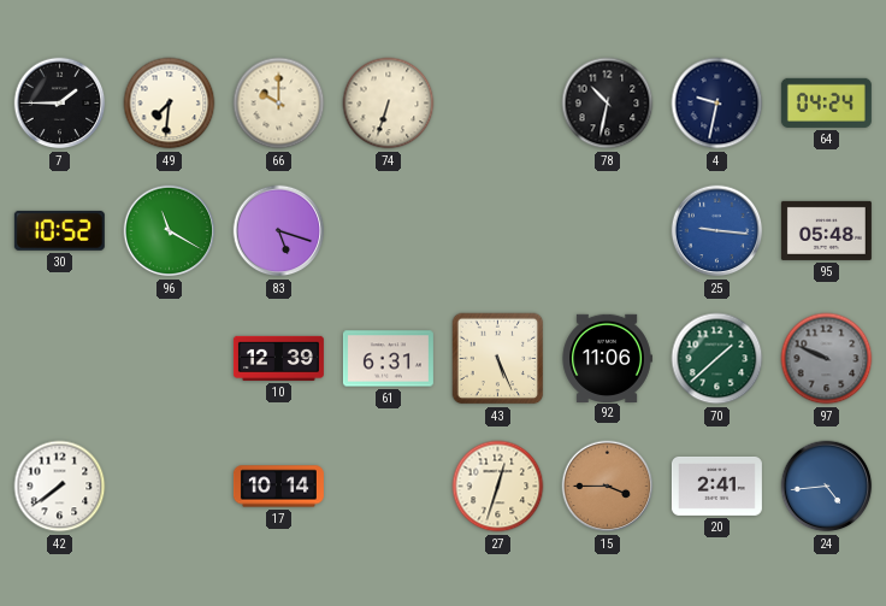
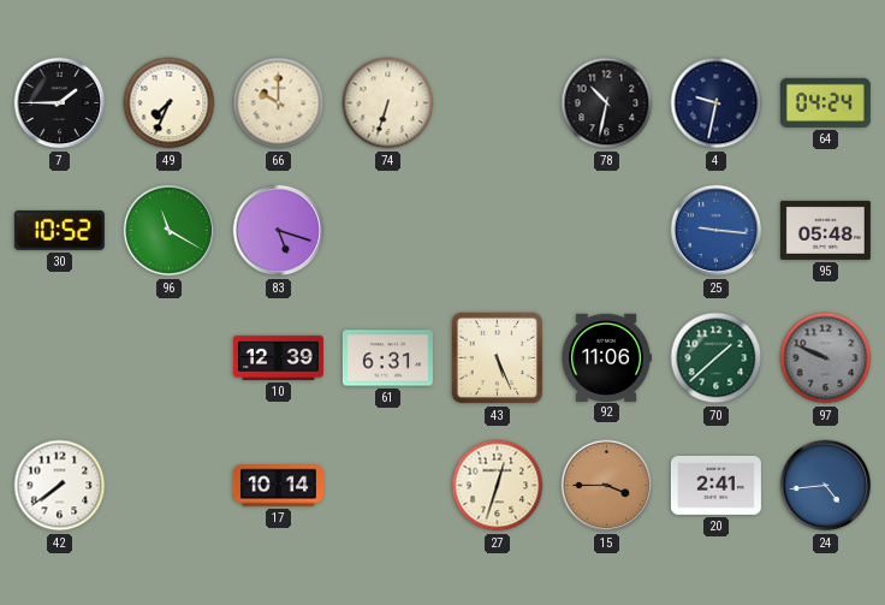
49: 7:31 -> 7:34 (170, 103)
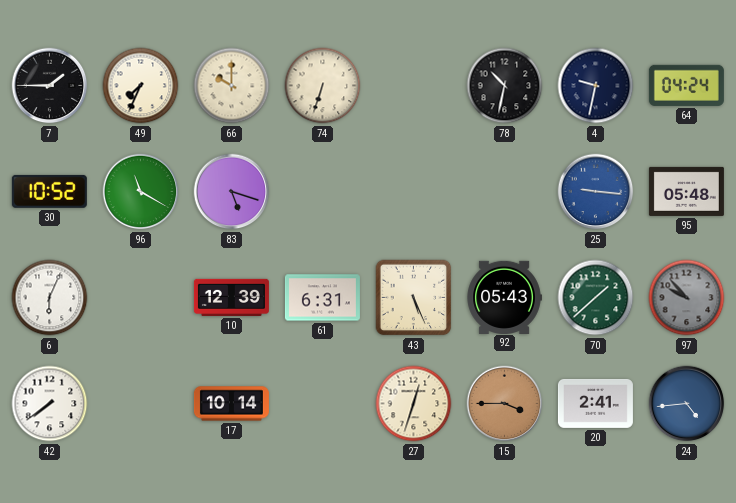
6: none -> 6:04 (50, 298)
92: 11:06 -> 05:43 (504, 297)
97: 9:49 -> 9:53 (687, 298)
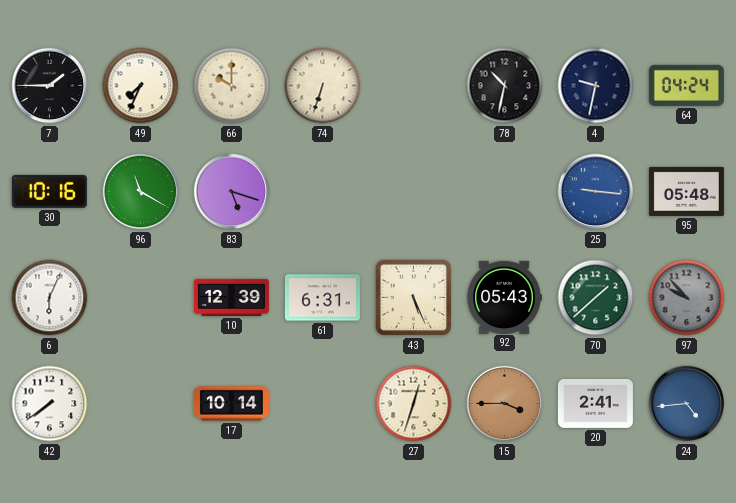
30: 10:52 -> 10:16 (49, 191)
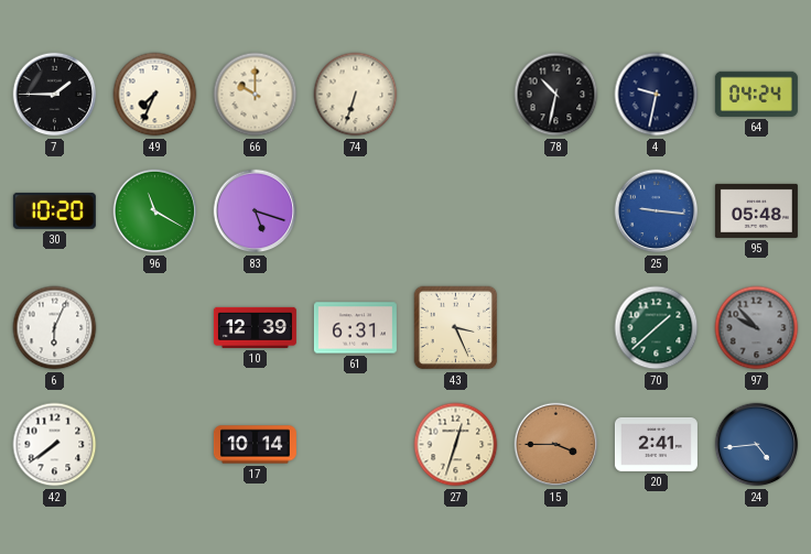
30: 10:16 -> 10:20 (54, 210)
43: 5:26 -> 3:26 (456, 328)
92: 05:43 -> none (504, 297)
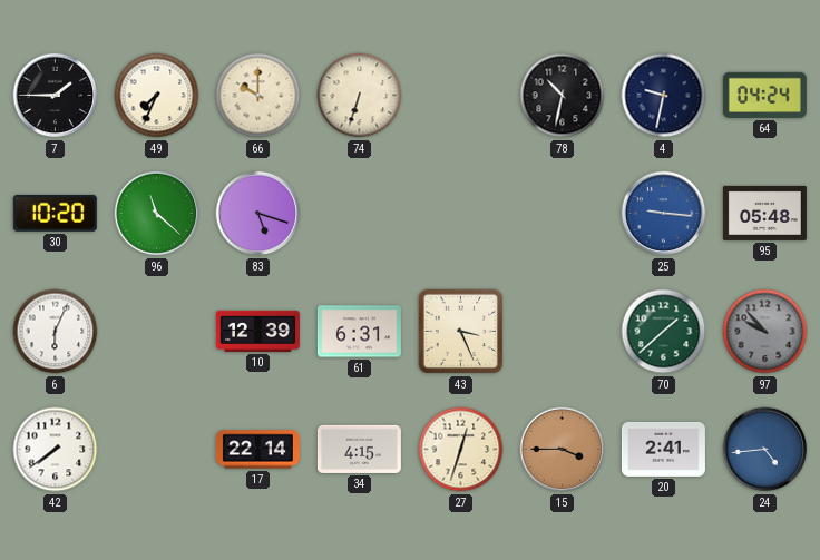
96: 11:20 -> 11:22 (157, 214)
17: 10:14 -> 22:14 (257, 450)
34: none -> 4:15 (359, 449)
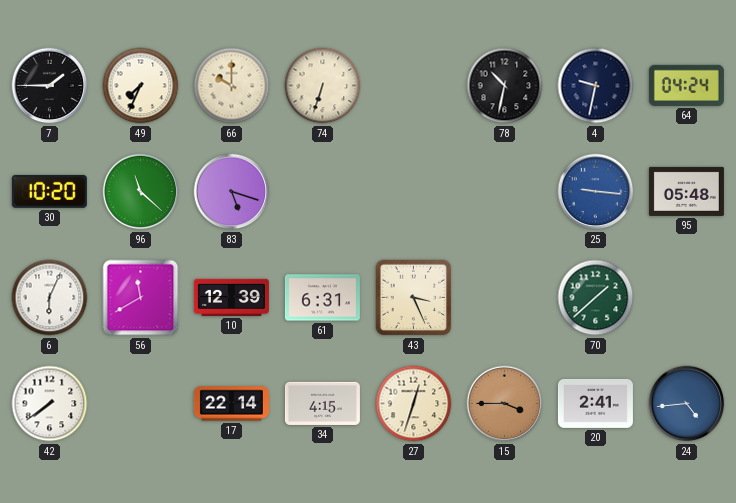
56: none -> 11:40 (141, 298)
97: 9:53 -> none (765, 332)
